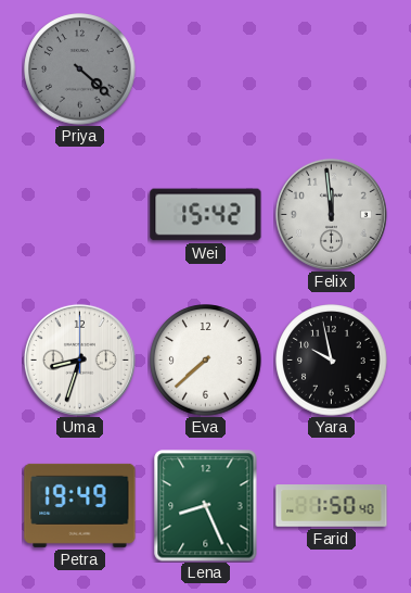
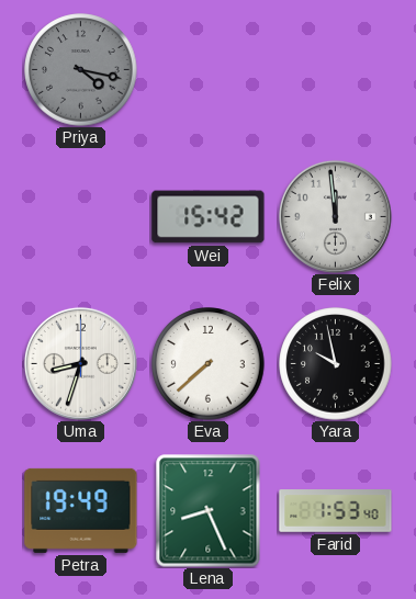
Priya: 4:22 -> 4:17 (81, 70)
Farid: 1:50 -> 1:53 (336, 511)
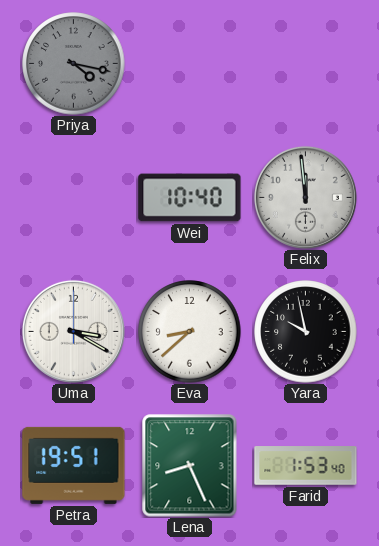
Wei: 15:42 -> 10:40 (190, 198)
Uma: 8:33 -> 3:20 (73, 331)
Eva: 7:38 -> 8:38 (190, 332)
Petra: 19:49 -> 19:51 (74, 465)
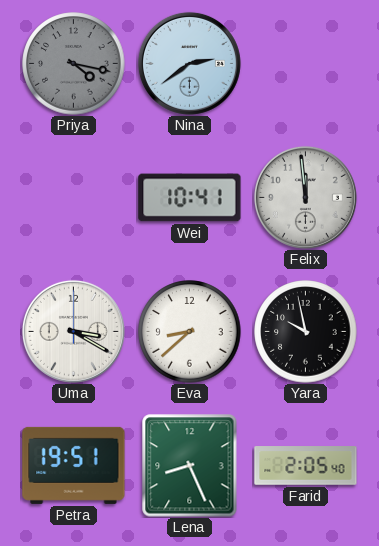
Nina: none -> 2:39 (189, 63)
Wei: 10:40 -> 10:41 (190, 198)
Farid: 1:53 -> 2:05 (306, 466)
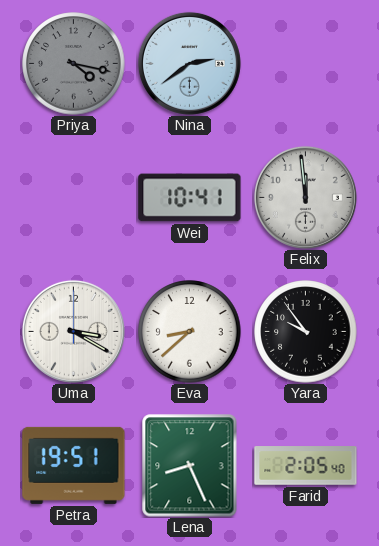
Yara: 9:58 -> 9:54 (306, 332)
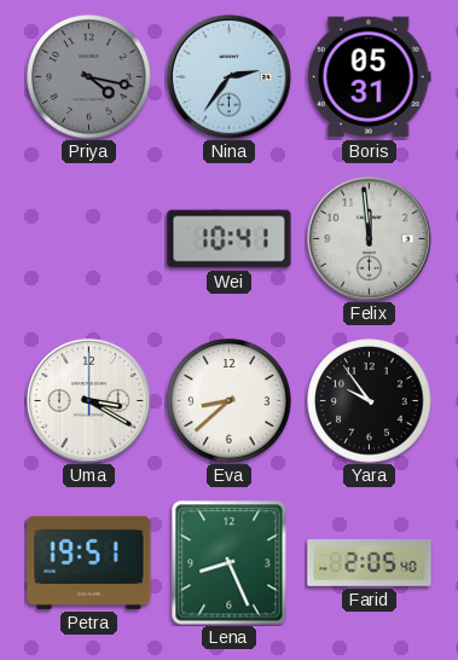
Nina: 2:39 -> 2:36 (228, 76)
Boris: none -> 05:31 (369, 77)
